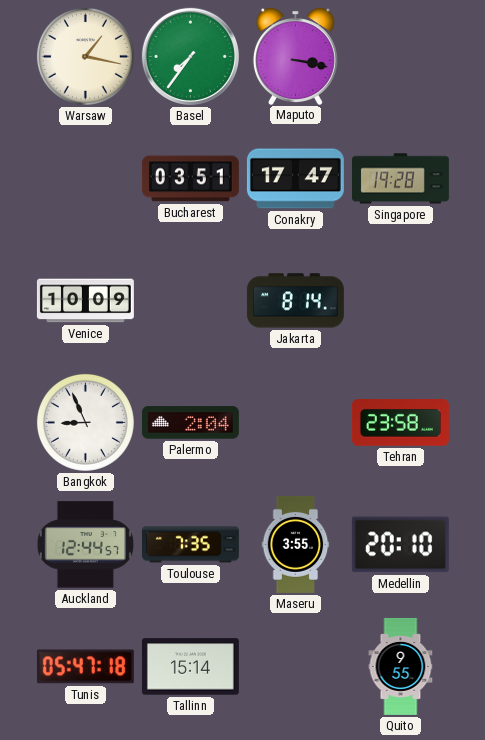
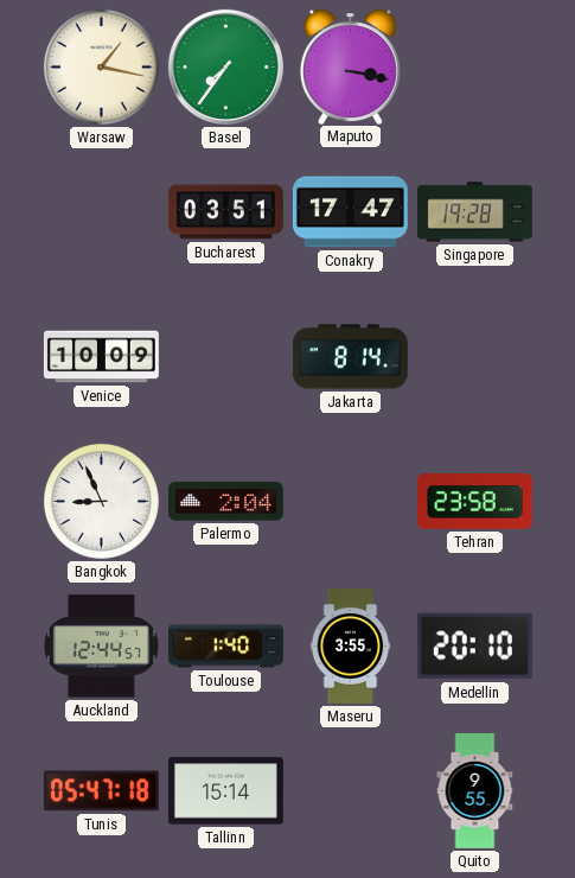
Toulouse: 7:35 -> 1:40 (225, 647)
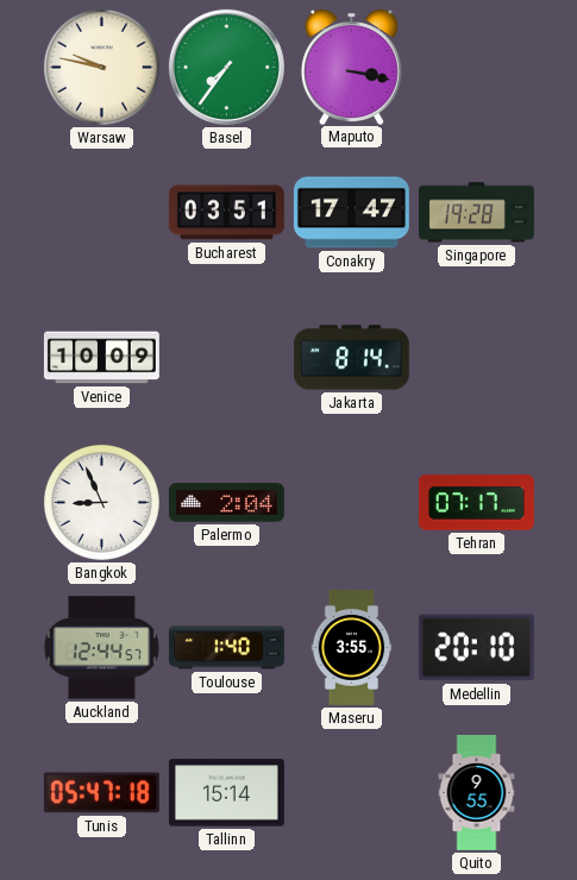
Warsaw: 1:17 -> 9:47 (101, 67)
Tehran: 23:58 -> 07:17 (476, 503)
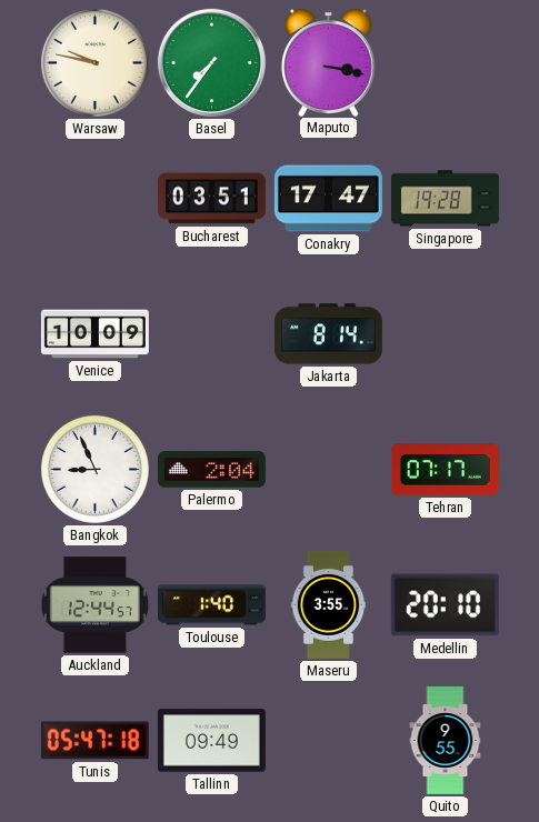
Tallinn: 15:14 -> 09:49 (211, 741)
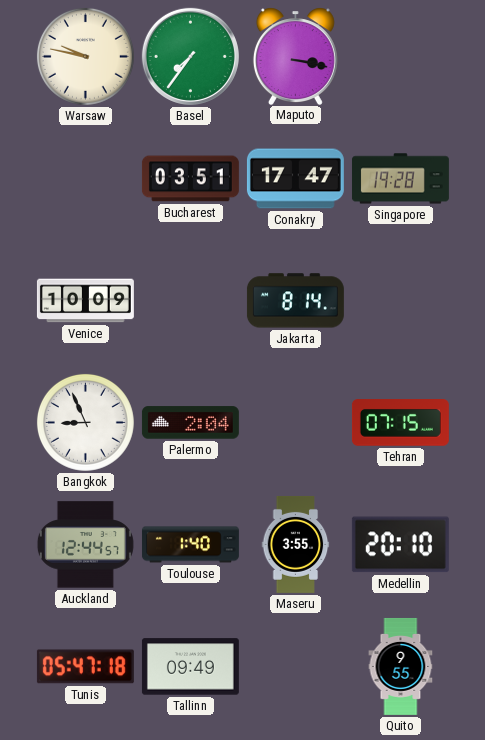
Tehran: 07:17 -> 07:15 (400, 423)
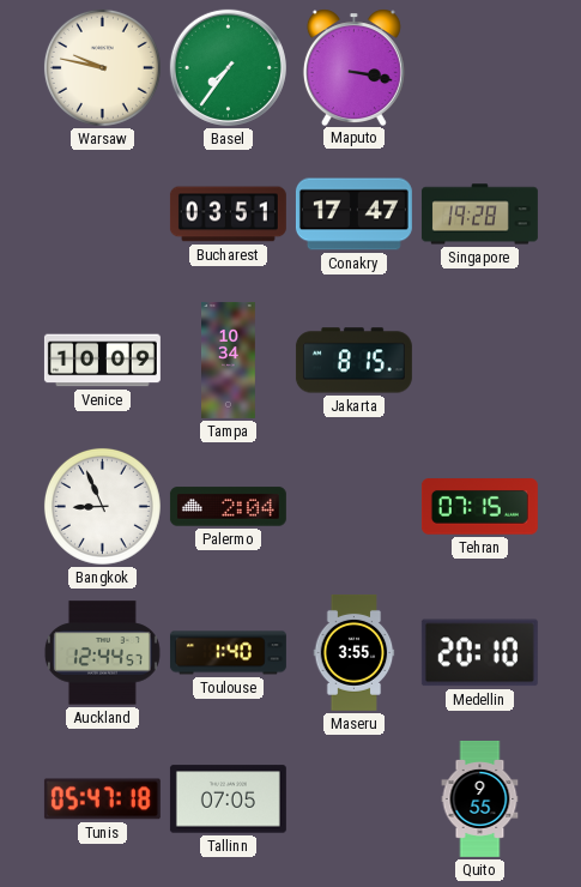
Tampa: none -> 10:34 (229, 360)
Jakarta: 8:14 -> 8:15 (353, 361)
Tallinn: 09:49 -> 07:05 (228, 799)
